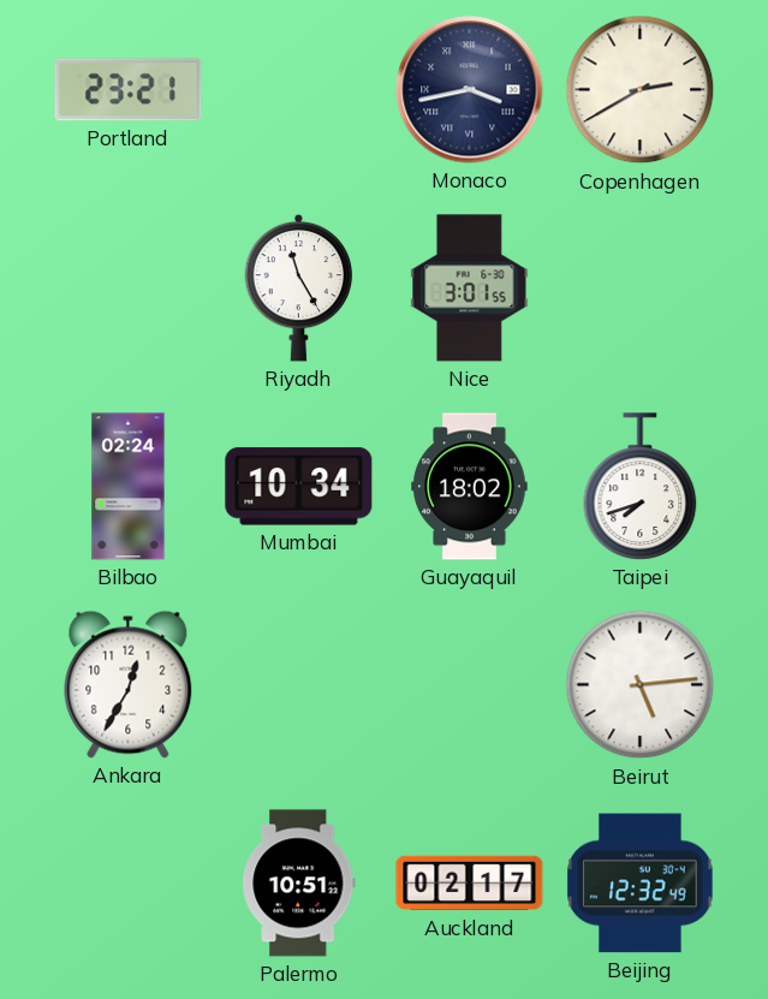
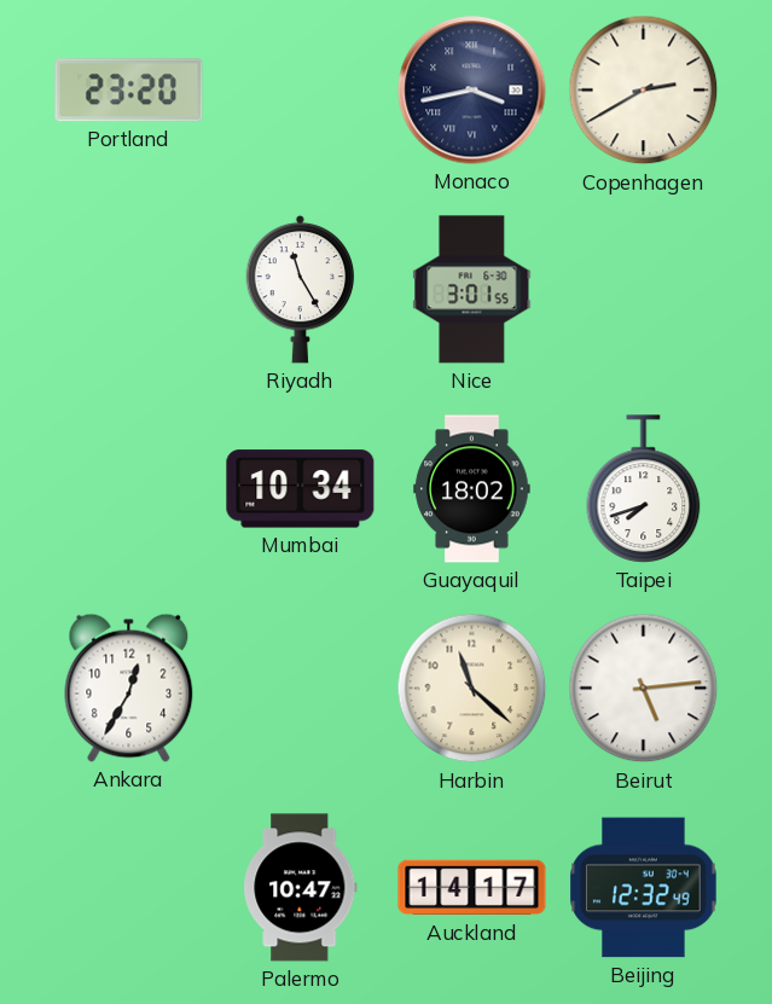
Portland: 23:21 -> 23:20 (129, 91)
Bilbao: 02:24 -> none (129, 487)
Harbin: none -> 11:22 (472, 689)
Palermo: 10:51 -> 10:47 (301, 888)
Auckland: 02:17 -> 14:17 (472, 888)
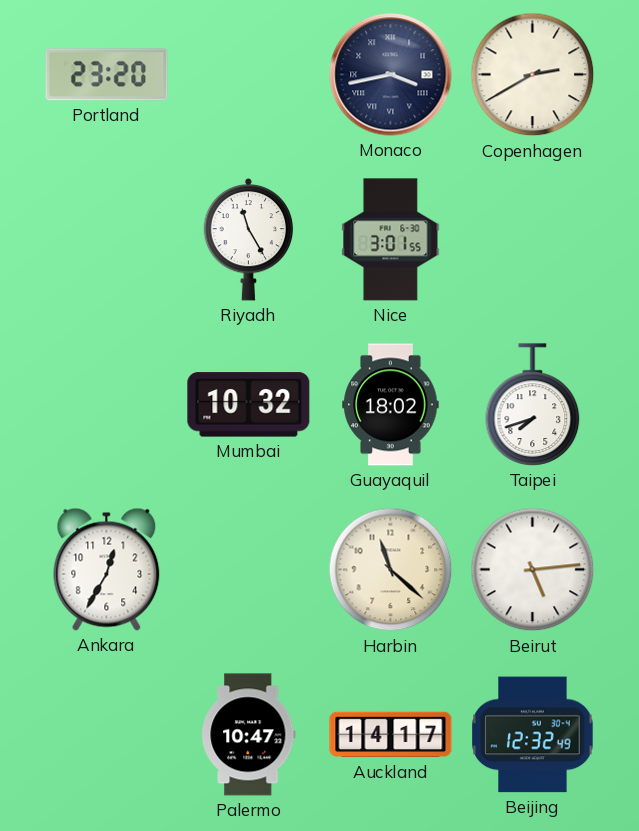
Mumbai: 10:34 -> 10:32 (249, 405)
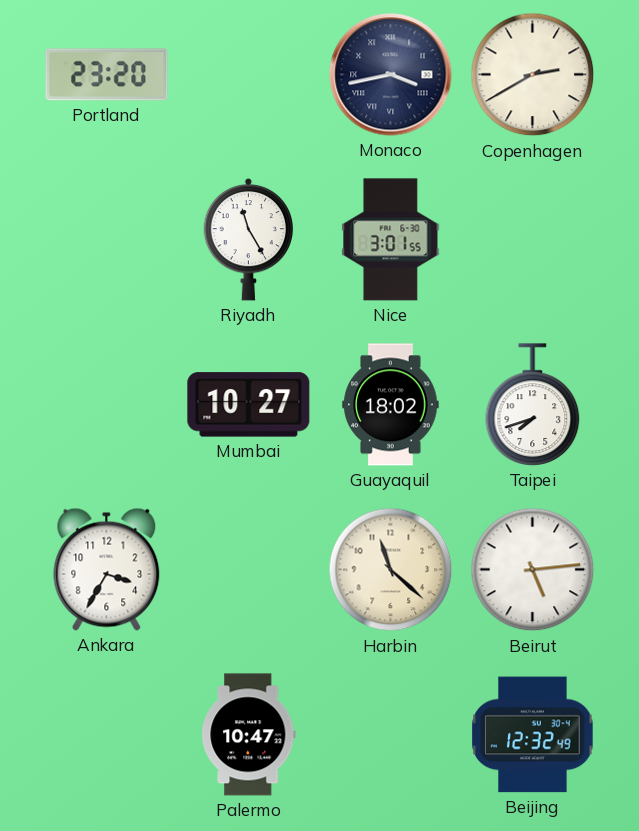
Mumbai: 10:32 -> 10:27 (249, 405)
Ankara: 12:35 -> 3:35 (107, 569)
Auckland: 14:17 -> none (391, 735)
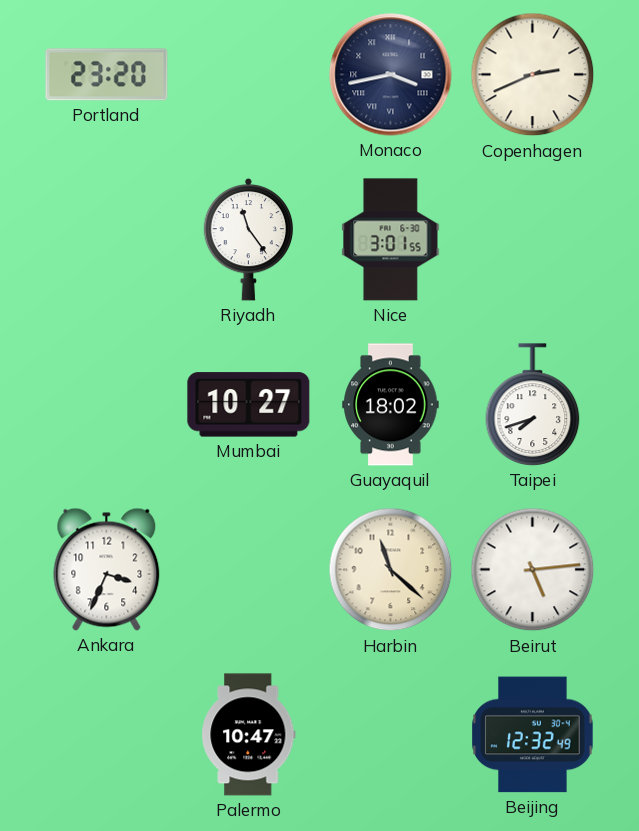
Copenhagen: 2:40 -> 2:41 (533, 75)
Riyadh: 11:25 -> 11:24 (249, 239)
Ankara: 3:35 -> 3:34 (107, 569)
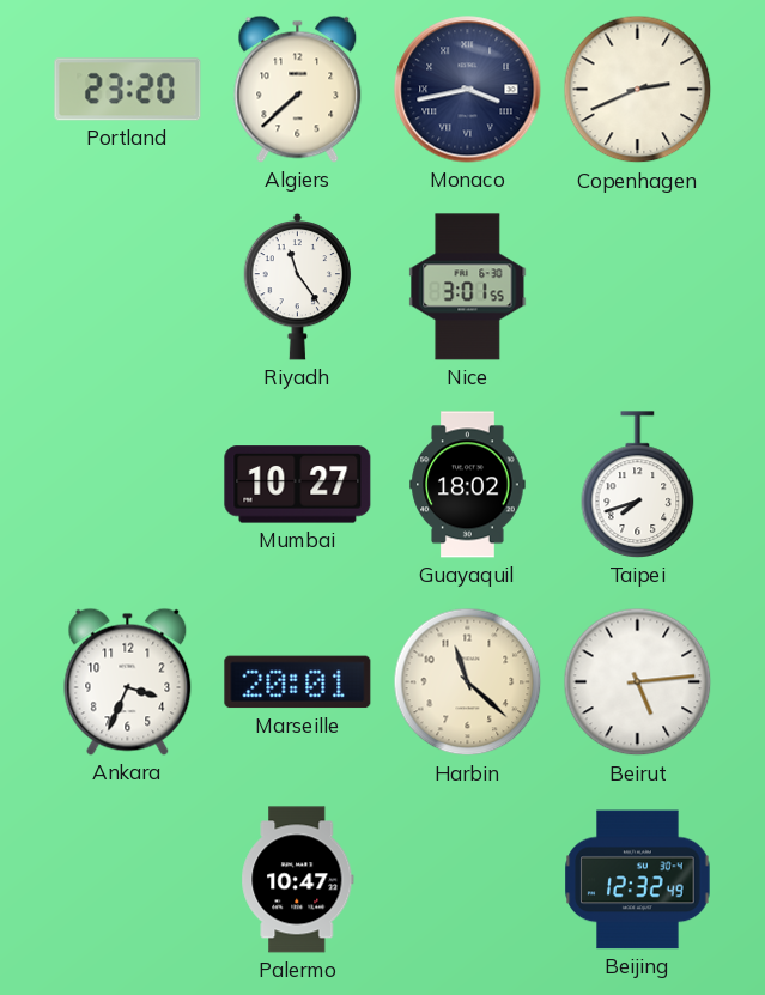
Algiers: none -> 7:38 (298, 89)
Marseille: none -> 20:01 (298, 682)
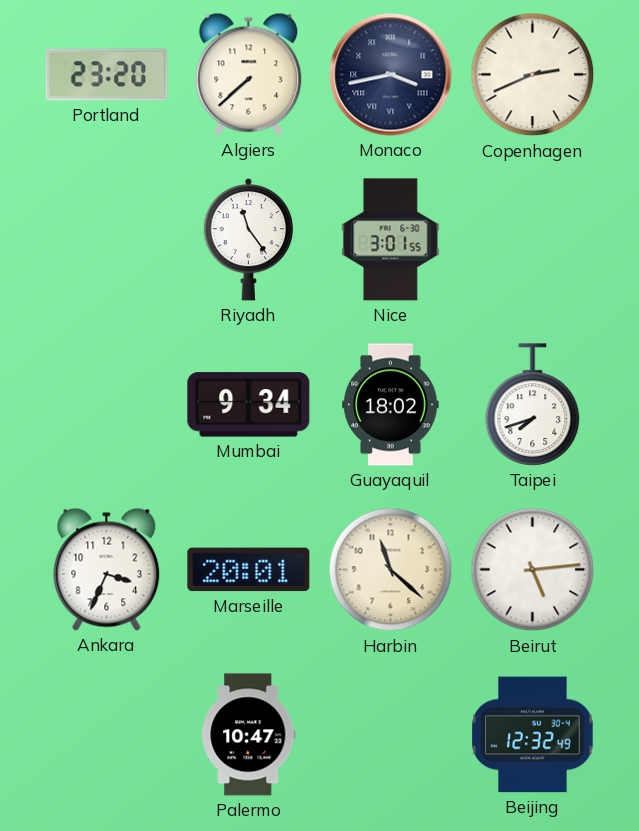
Mumbai: 10:27 -> 9:34 (249, 405)
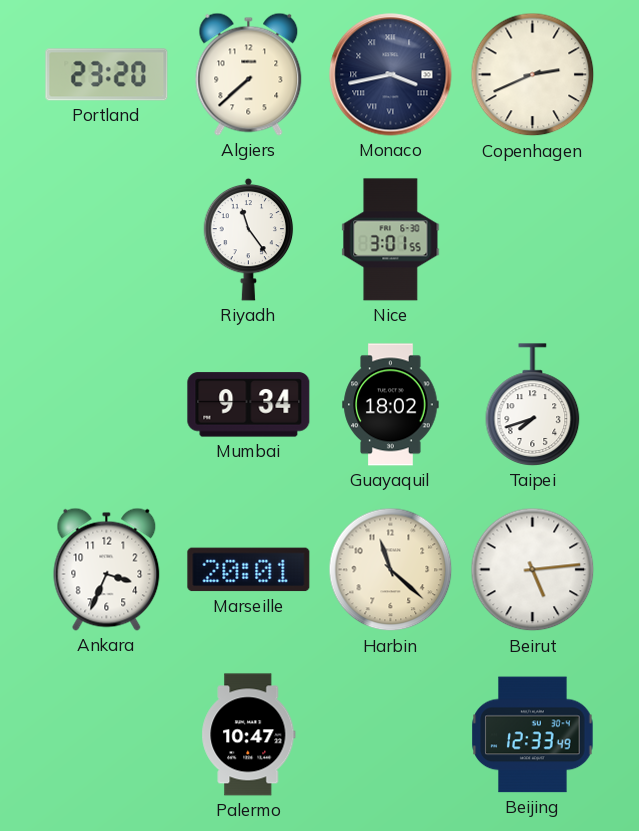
Beijing: 12:32 -> 12:33 (533, 735)
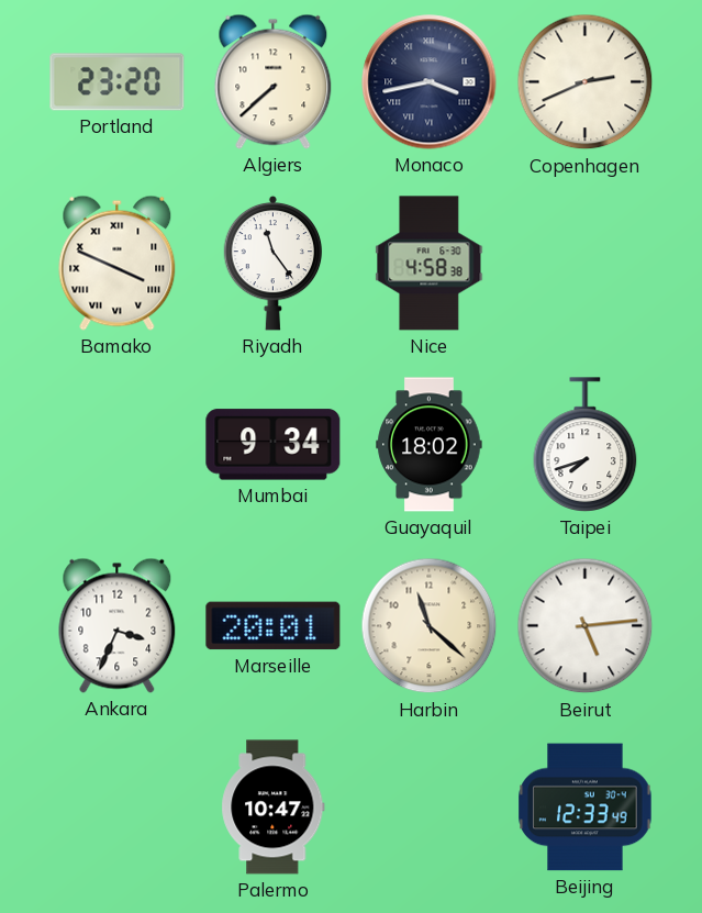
Bamako: none -> 3:49 (118, 263)
Nice: 3:01 -> 4:58 (430, 264)
